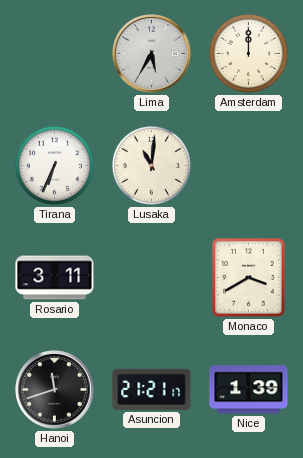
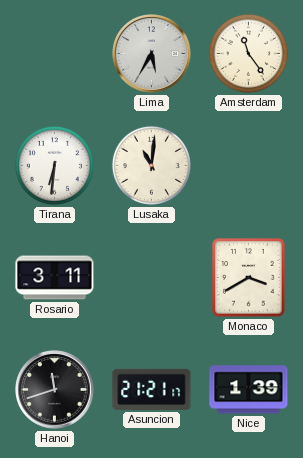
Amsterdam: 12:00 -> 11:24 (248, 53)
Tirana: 6:34 -> 6:31 (54, 165)
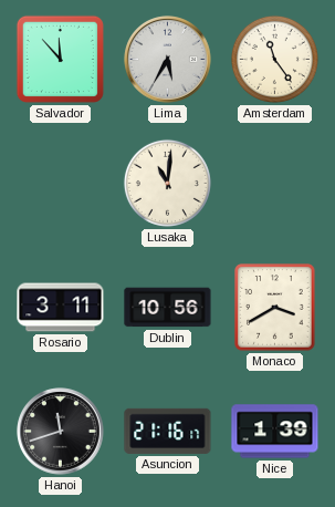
Salvador: none -> 11:53 (60, 59)
Tirana: 6:31 -> none (54, 165)
Dublin: none -> 10:56 (168, 308)
Asuncion: 21:21 -> 21:16 (168, 431)
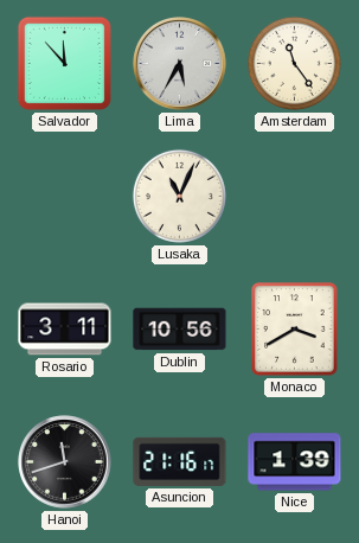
Lusaka: 11:01 -> 11:04 (179, 196)
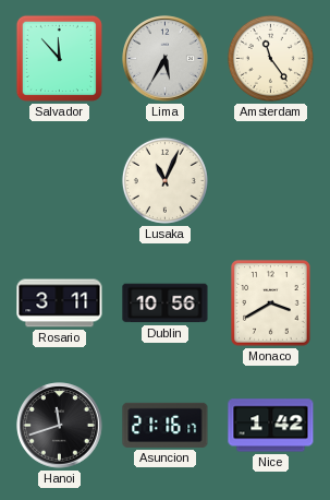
Nice: 1:39 -> 1:42 (271, 426)
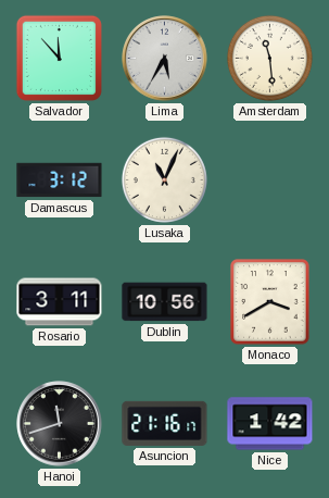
Amsterdam: 11:24 -> 11:29 (269, 58)
Damascus: none -> 3:12 (60, 180)
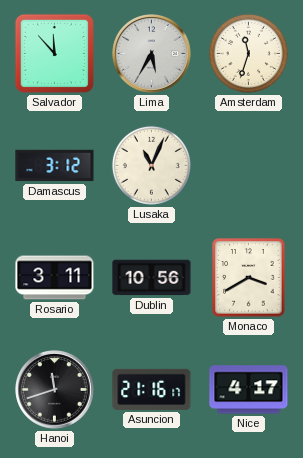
Amsterdam: 11:29 -> 11:33 (248, 53)
Nice: 1:42 -> 4:17 (249, 390)
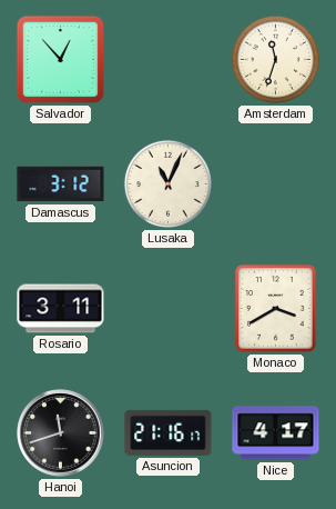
Salvador: 11:53 -> 12:53 (60, 59)
Lima: 5:35 -> none (152, 54)
Dublin: 10:56 -> none (152, 278)
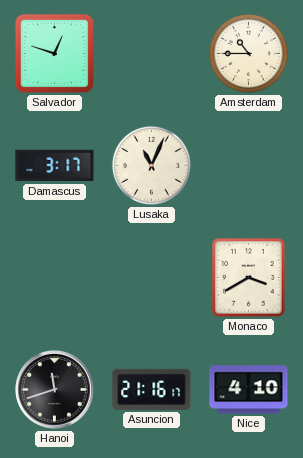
Salvador: 12:53 -> 12:48 (54, 53)
Amsterdam: 11:33 -> 10:45 (248, 53)
Damascus: 3:12 -> 3:17 (55, 166)
Rosario: 3:11 -> none (61, 309)
Nice: 4:17 -> 4:10 (249, 390)
